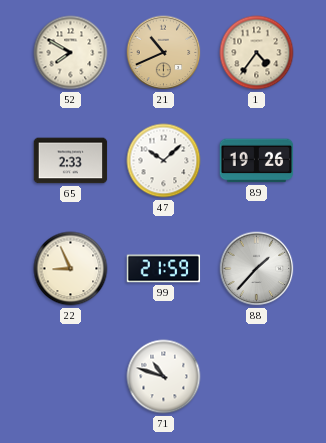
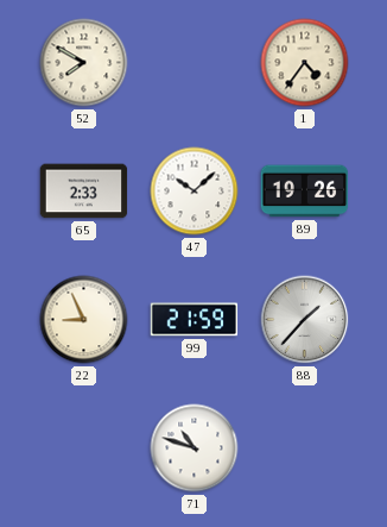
21: 10:41 -> none (164, 53)
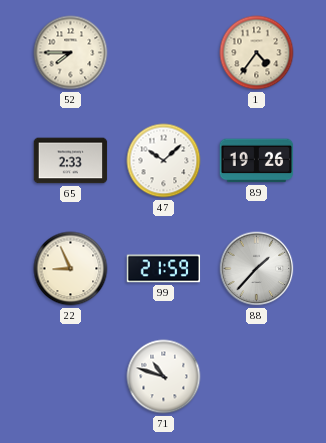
52: 7:50 -> 7:45 (71, 53)
